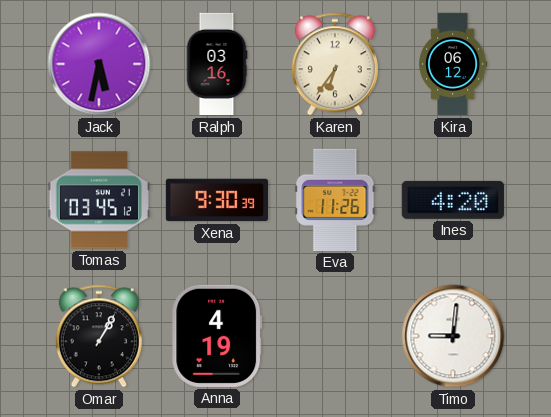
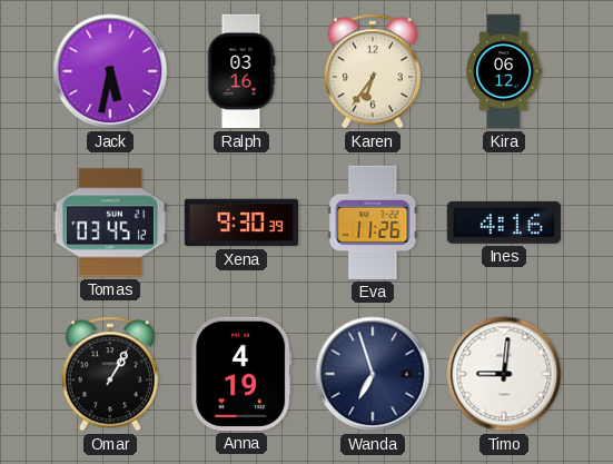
Ines: 4:20 -> 4:16 (504, 223)
Wanda: none -> 6:57 (373, 374)
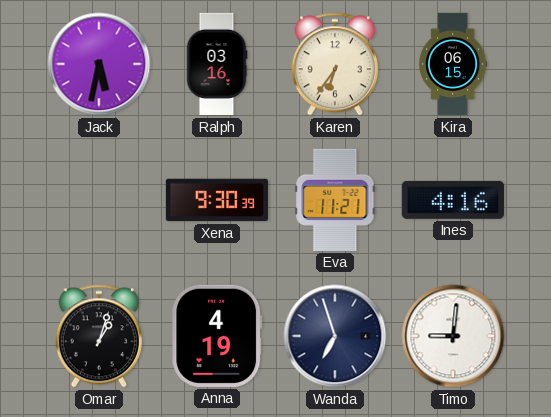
Kira: 06:12 -> 06:15 (453, 64)
Tomas: 03:45 -> none (109, 223)
Eva: 11:26 -> 11:21 (335, 200)
Omar: 1:05 -> 1:03 (99, 336)
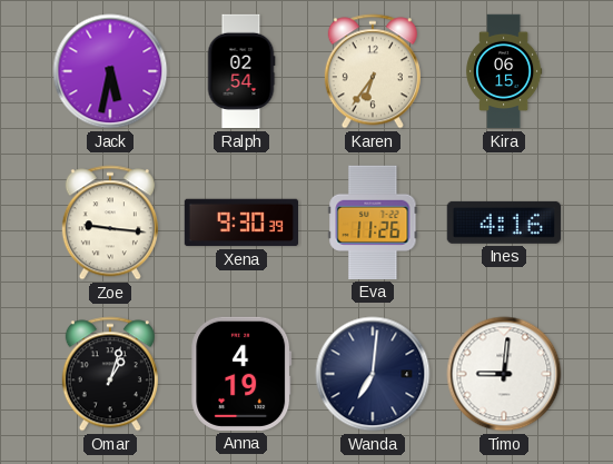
Ralph: 03:16 -> 02:54 (241, 71)
Zoe: none -> 9:16 (110, 223)
Eva: 11:21 -> 11:26 (373, 223)
Wanda: 6:57 -> 7:01 (373, 374)
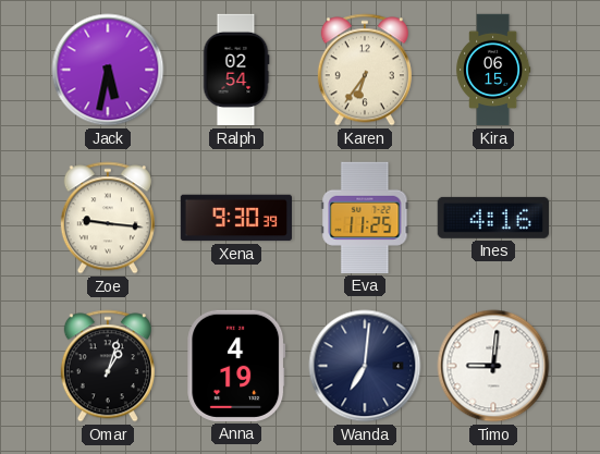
Eva: 11:26 -> 11:25 (365, 218)
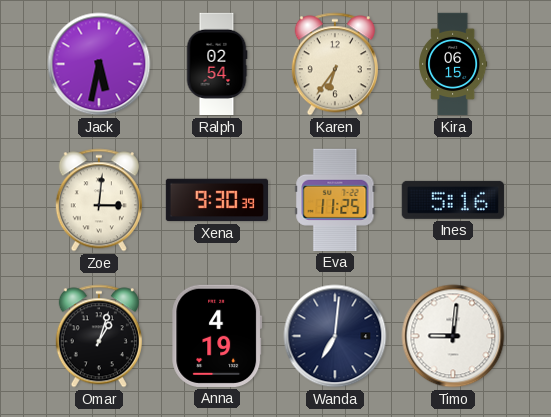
Zoe: 9:16 -> 3:01 (99, 200)
Ines: 4:16 -> 5:16 (453, 200)
